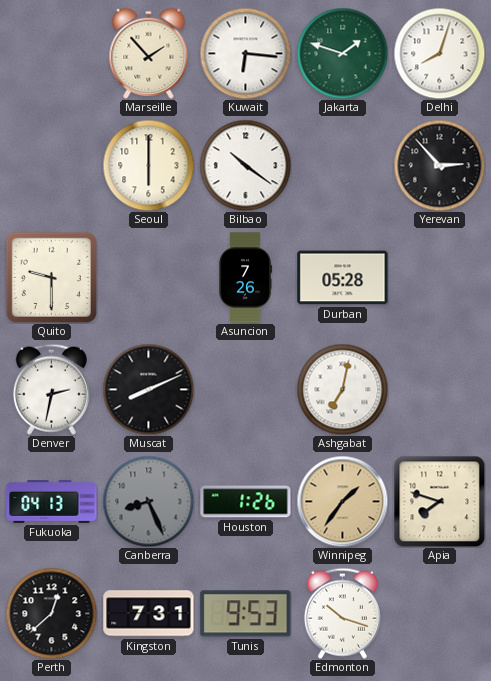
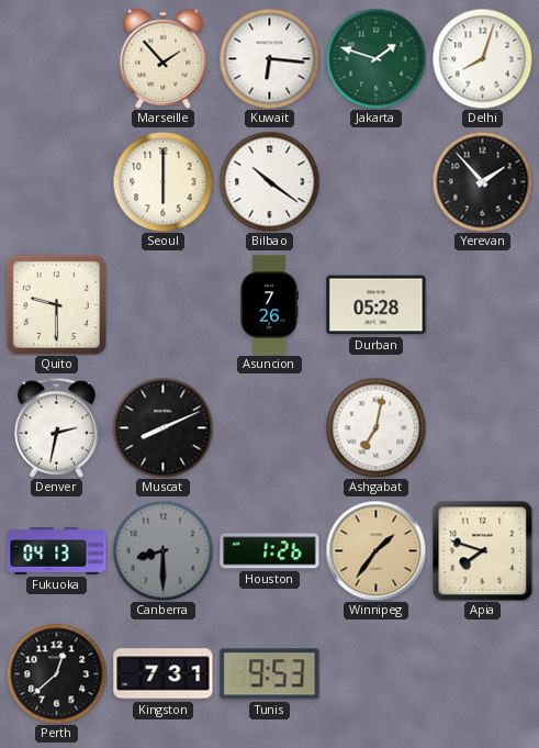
Yerevan: 2:53 -> 1:53 (482, 181)
Canberra: 8:26 -> 8:30 (162, 550)
Edmonton: 10:18 -> none (342, 613)
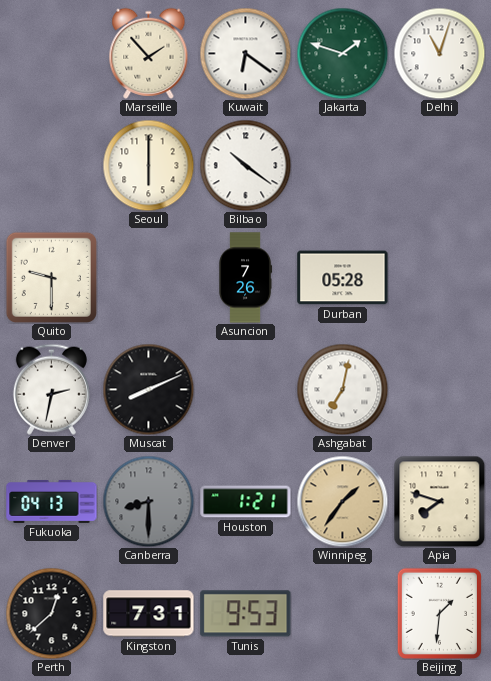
Kuwait: 6:16 -> 6:21 (245, 53)
Delhi: 8:03 -> 11:03 (439, 53)
Yerevan: 1:53 -> none (482, 181)
Houston: 1:26 -> 1:21 (246, 502)
Beijing: none -> 1:31 (439, 613)
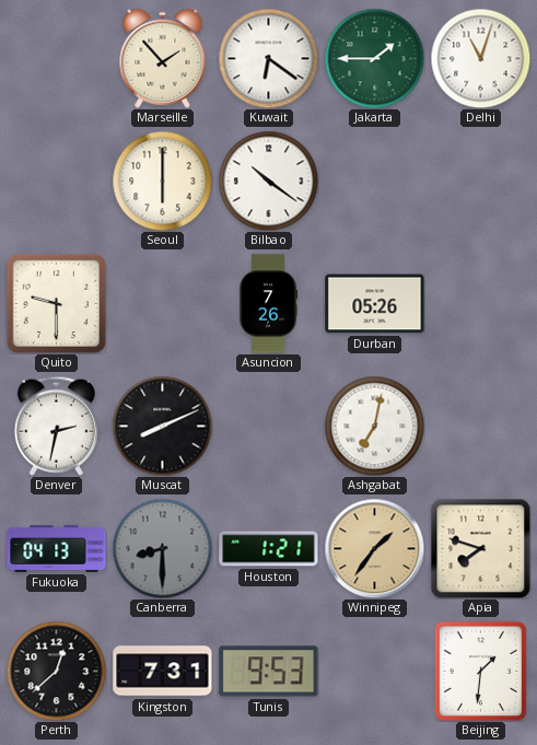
Jakarta: 1:48 -> 1:45 (374, 58)
Durban: 05:28 -> 05:26 (375, 304)
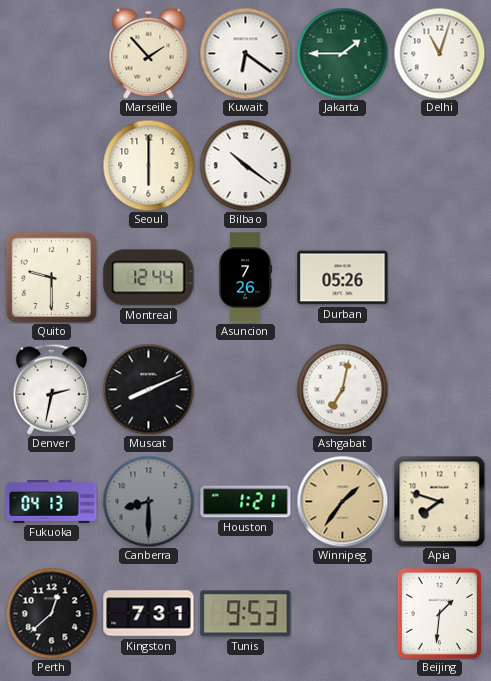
Montreal: none -> 12:44 (149, 278)
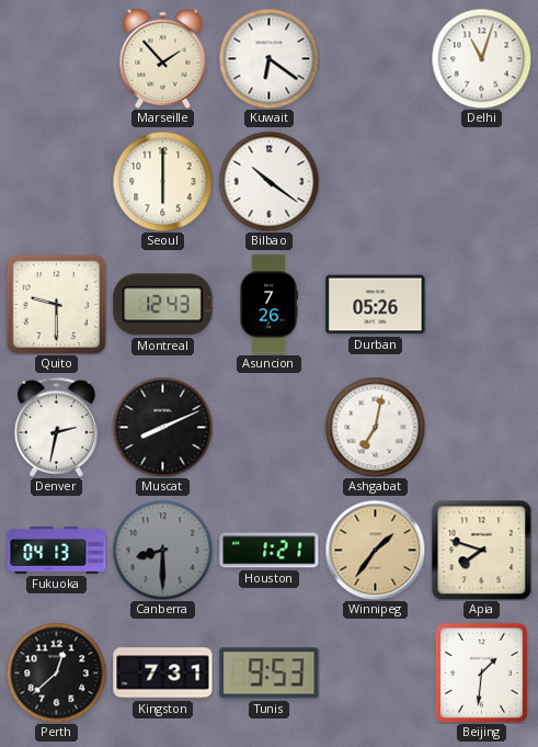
Jakarta: 1:45 -> none (342, 53)
Montreal: 12:44 -> 12:43 (163, 305)
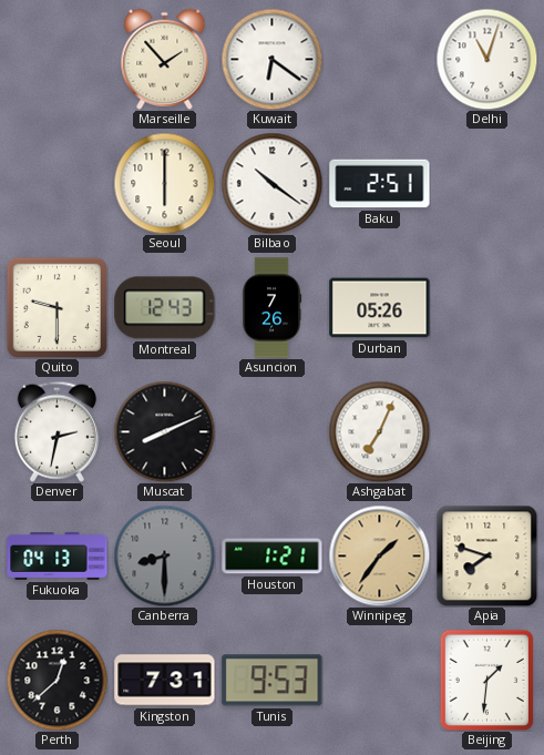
Baku: none -> 2:51 (380, 184)
Ashgabat: 7:02 -> 7:04 (379, 431)
